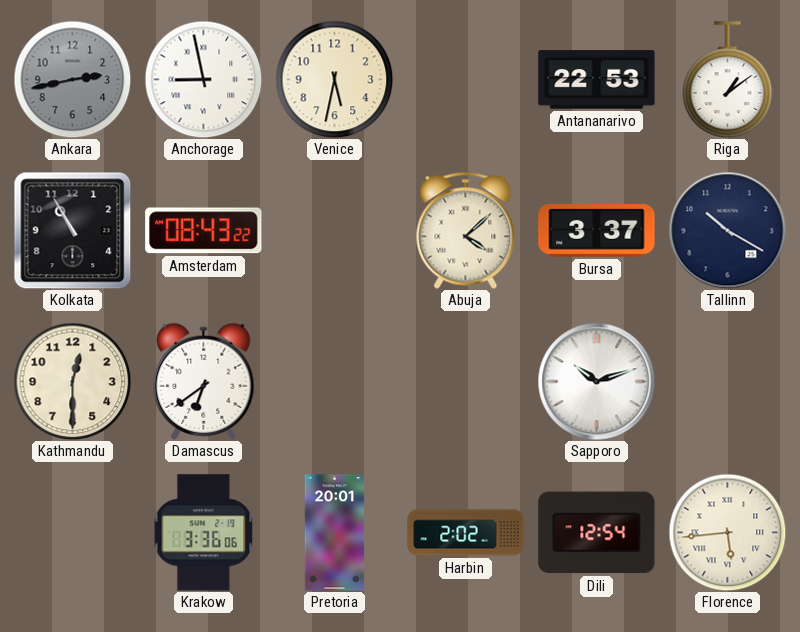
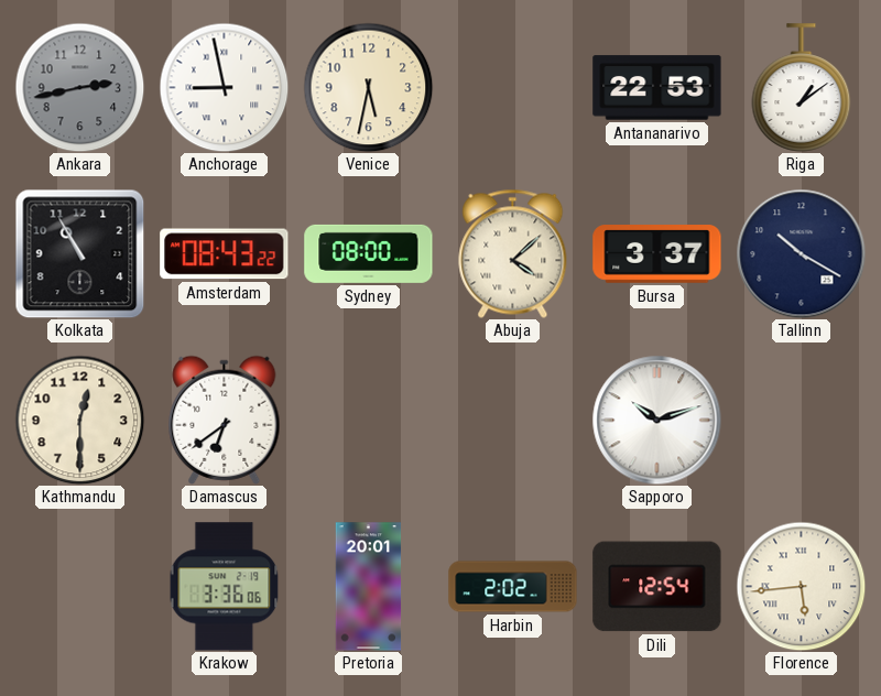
Sydney: none -> 08:00 (369, 253)
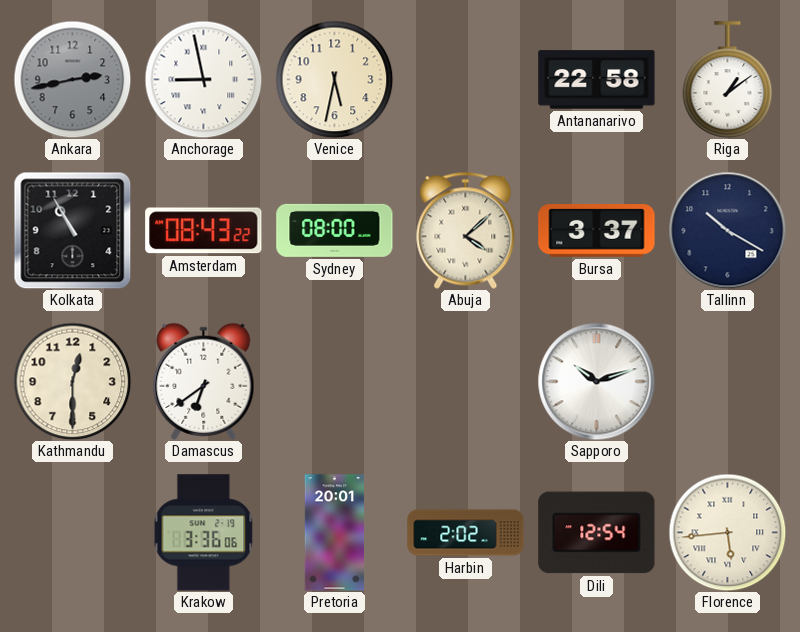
Antananarivo: 22:53 -> 22:58 (597, 80)
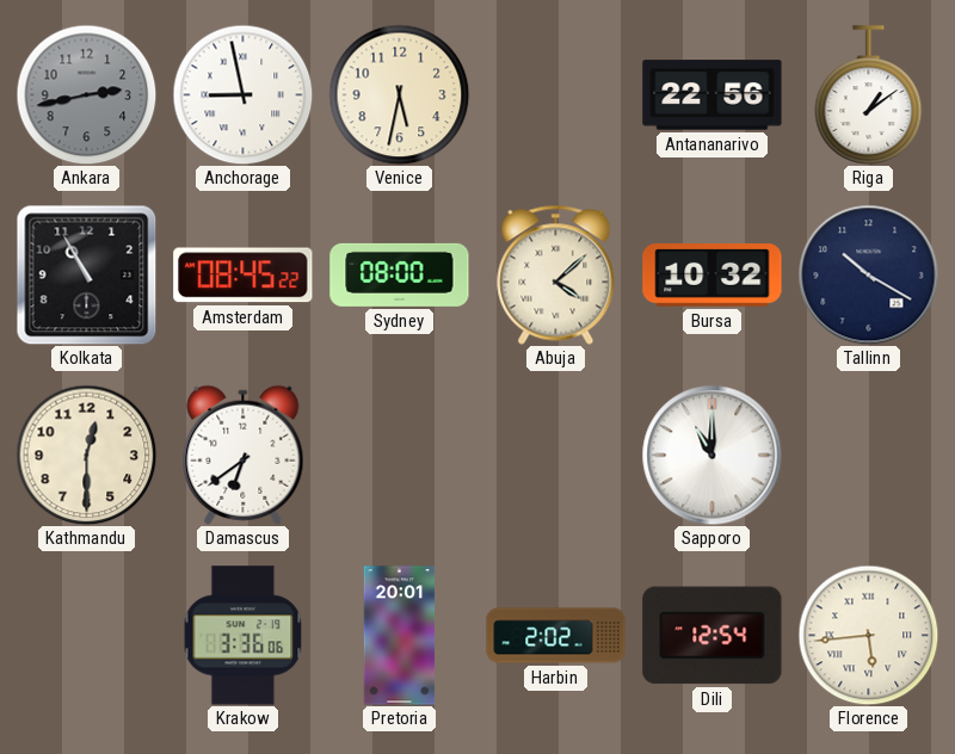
Antananarivo: 22:58 -> 22:56 (713, 95)
Amsterdam: 08:43 -> 08:45 (244, 276)
Bursa: 3:37 -> 10:32 (713, 276)
Sapporo: 10:12 -> 11:00 (711, 455)
